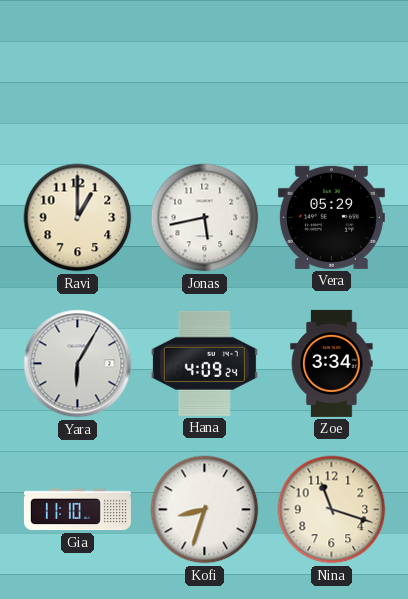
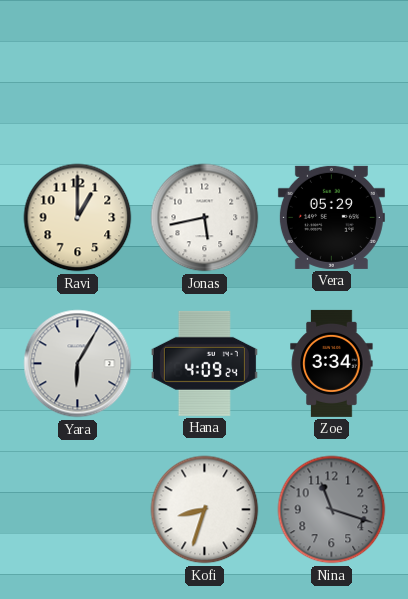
Gia: 11:10 -> none (77, 510)
Nina dial: cream -> grey (332, 510)
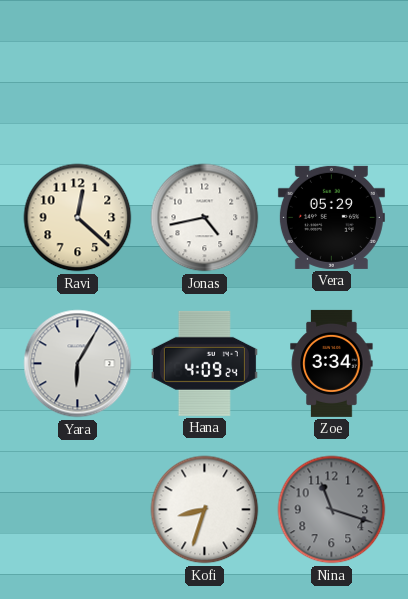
Ravi: 1:00 -> 12:22 (78, 218)
Jonas: 5:43 -> 4:43 (205, 218)
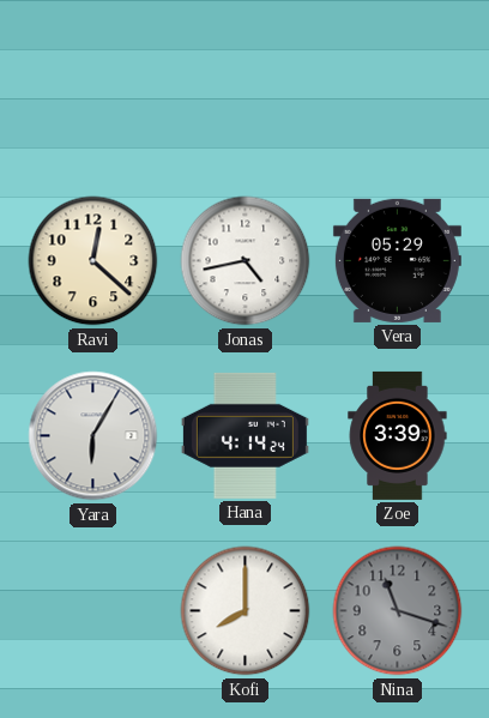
Hana: 4:09 -> 4:14 (244, 435)
Zoe: 3:34 -> 3:39 (398, 435)
Kofi: 8:33 -> 8:00 (246, 611)
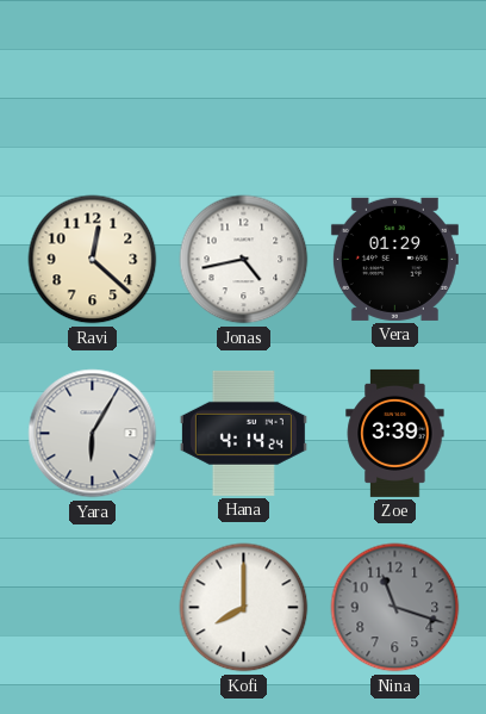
Vera: 05:29 -> 01:29 (394, 259)
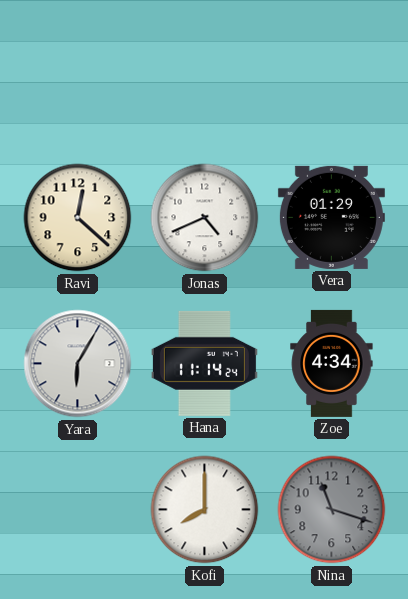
Jonas: 4:43 -> 4:41 (205, 218)
Hana: 4:14 -> 11:14 (204, 363)
Zoe: 3:39 -> 4:34 (332, 363)
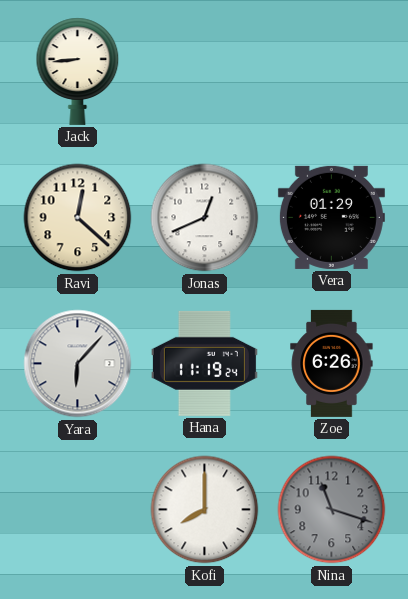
Jack: none -> 8:44 (78, 71)
Jonas: 4:41 -> 12:41 (205, 218)
Yara: 6:05 -> 6:07 (78, 364)
Hana: 11:14 -> 11:19 (204, 363)
Zoe: 4:34 -> 6:26 (332, 363)
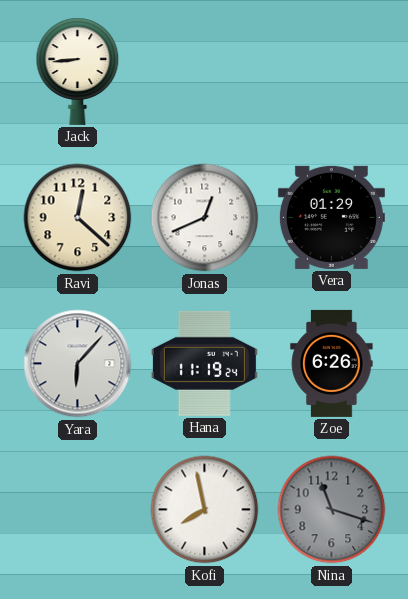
Kofi: 8:00 -> 7:58 (205, 510)
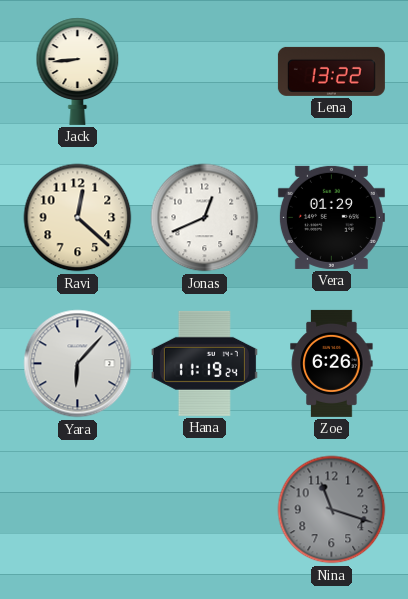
Lena: none -> 13:22 (331, 71)
Kofi: 7:58 -> none (205, 510)
